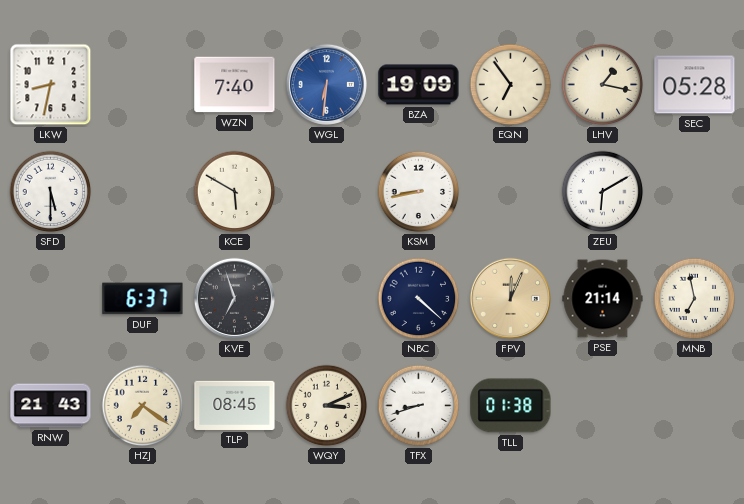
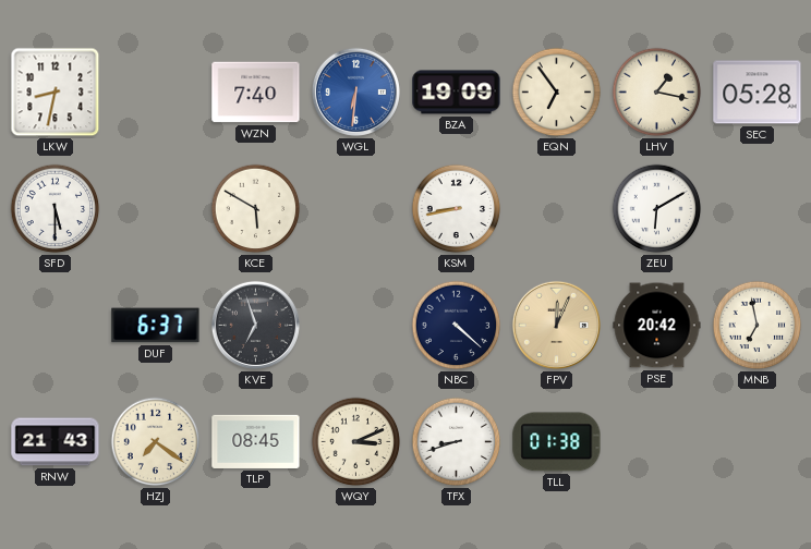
PSE: 21:14 -> 20:42 (657, 326)
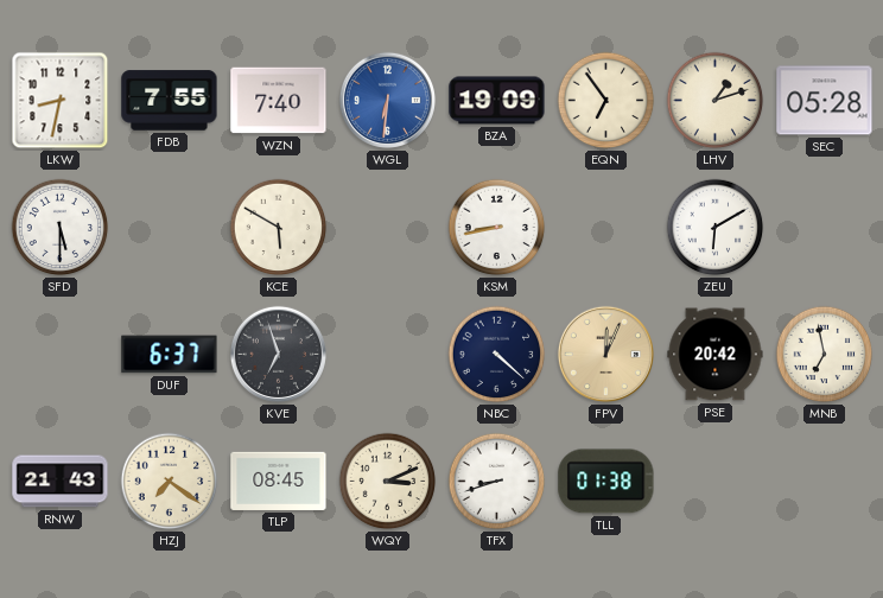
FDB: none -> 7:55 (170, 101)
LHV: 1:17 -> 1:12 (716, 101)
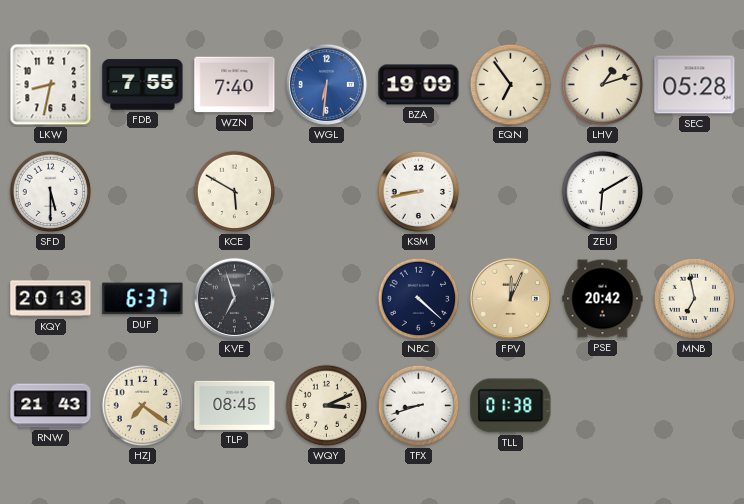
KQY: none -> 20:13 (51, 299)
